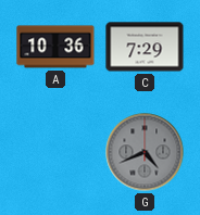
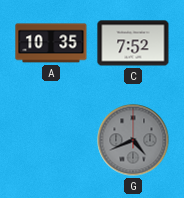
A: 10:36 -> 10:35 (51, 43)
C: 7:29 -> 7:52 (133, 43)
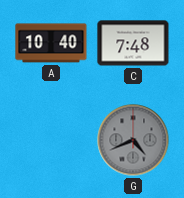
A: 10:35 -> 10:40 (51, 43)
C: 7:52 -> 7:48 (133, 43)
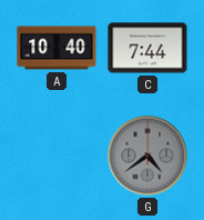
C: 7:48 -> 7:44 (147, 48)
G: 4:41 -> 4:39 (147, 156)
